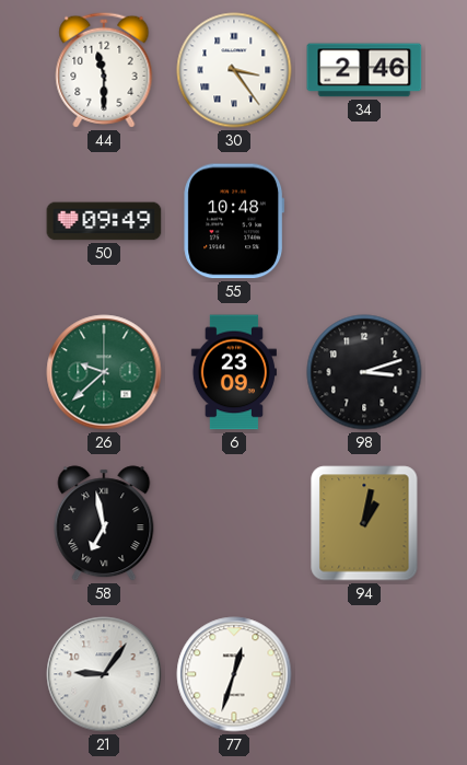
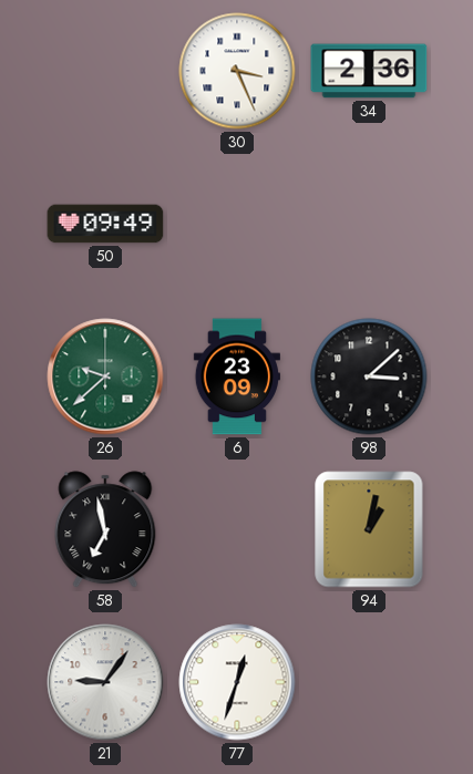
44: 11:30 -> none (104, 70)
30: 3:24 -> 3:26 (237, 71)
34: 2:46 -> 2:36 (369, 71)
55: 10:48 -> none (234, 221)
98: 3:12 -> 3:08 (369, 376)
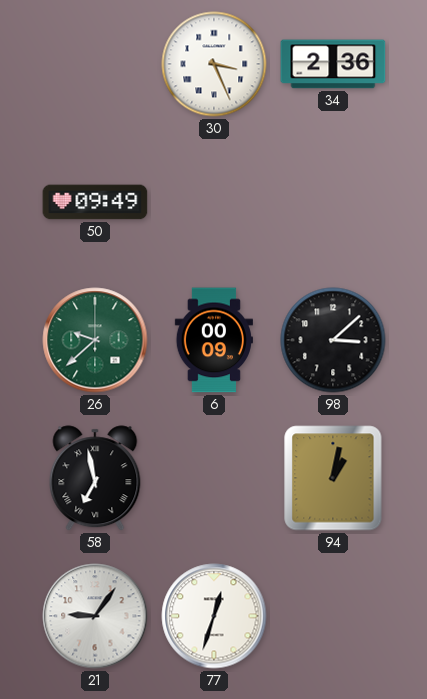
6: 23:09 -> 00:09 (214, 340)
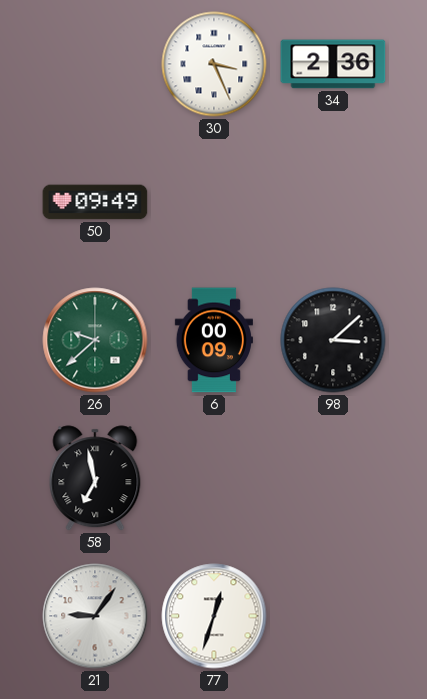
94: 1:02 -> none (333, 478)
